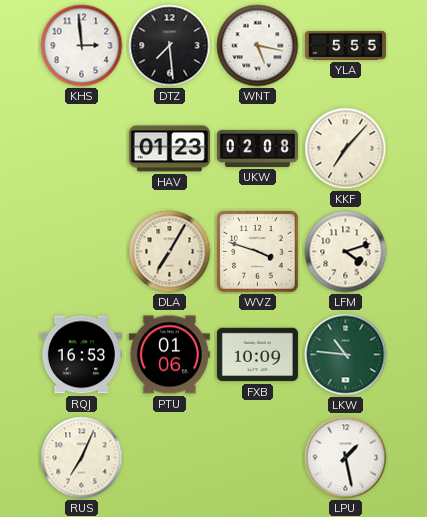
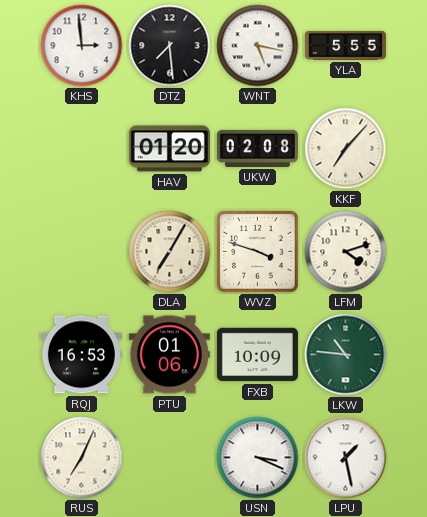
HAV: 01:23 -> 01:20 (169, 149)
USN: none -> 3:19 (258, 458)
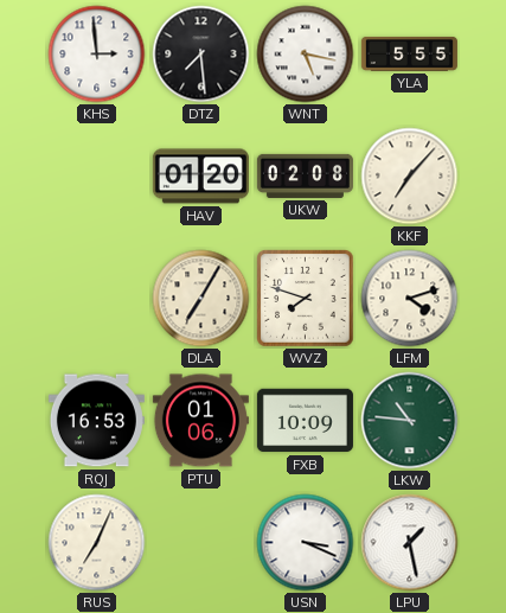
WVZ: 3:48 -> 7:48 (306, 299)
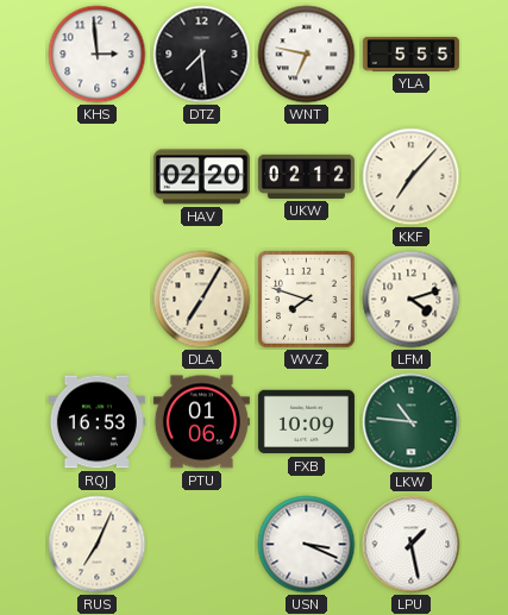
WNT: 5:17 -> 6:47 (307, 55)
HAV: 01:20 -> 02:20 (201, 177)
UKW: 02:08 -> 02:12 (306, 176)
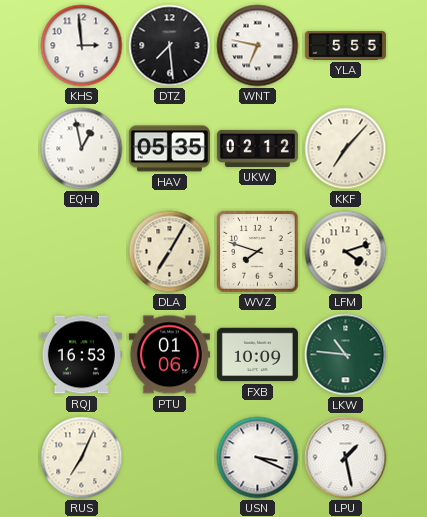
EQH: none -> 12:58 (82, 149)
HAV: 02:20 -> 05:35 (169, 149)
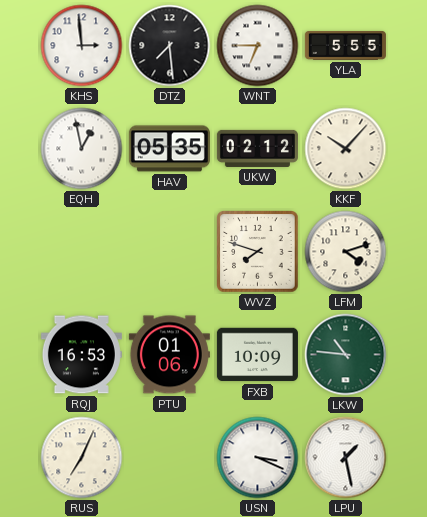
WNT: 6:47 -> 6:45 (258, 46)
KKF: 7:07 -> 10:07 (346, 149)
DLA: 7:05 -> none (170, 252)
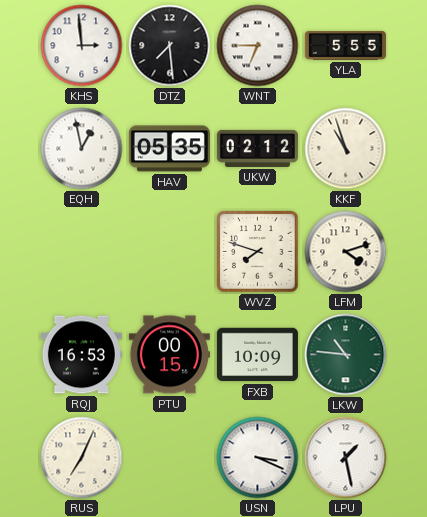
KKF: 10:07 -> 10:57 (346, 149)
PTU: 01:06 -> 00:15 (169, 355)
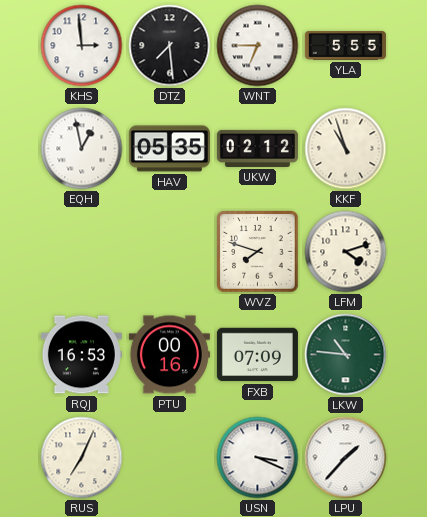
PTU: 00:15 -> 00:16 (169, 355)
FXB: 10:09 -> 07:09 (257, 355)
LPU: 1:28 -> 1:37 (346, 458)
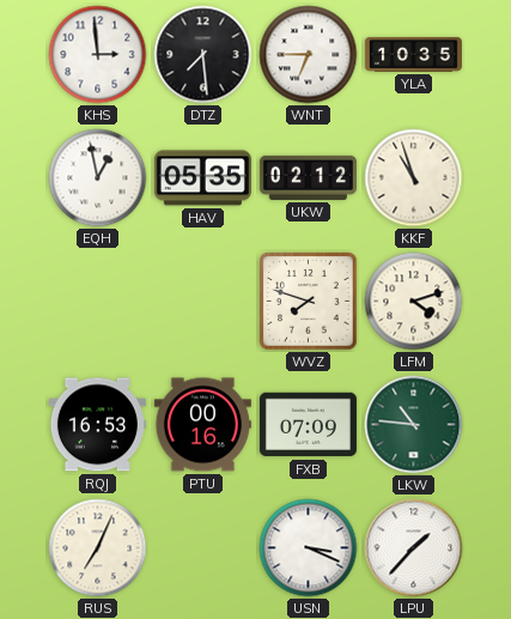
YLA: 5:55 -> 10:35 (413, 54)
